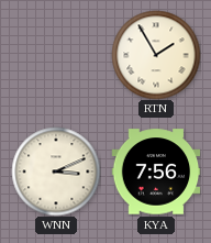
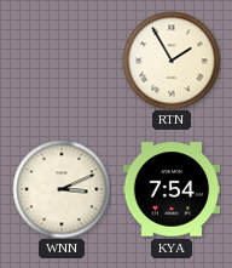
KYA: 7:56 -> 7:54 (172, 189)
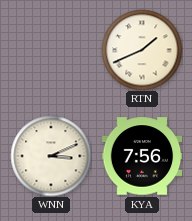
RTN: 1:55 -> 1:41 (142, 50)
KYA: 7:54 -> 7:56 (142, 156)
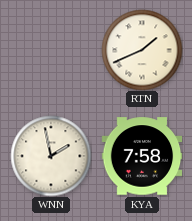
WNN: 3:11 -> 1:58 (51, 156)
KYA: 7:56 -> 7:58 (142, 156)
